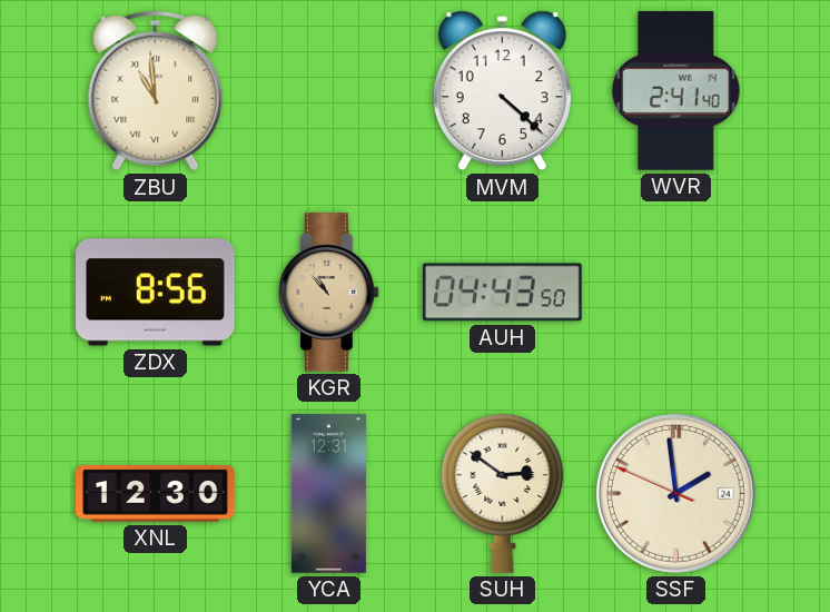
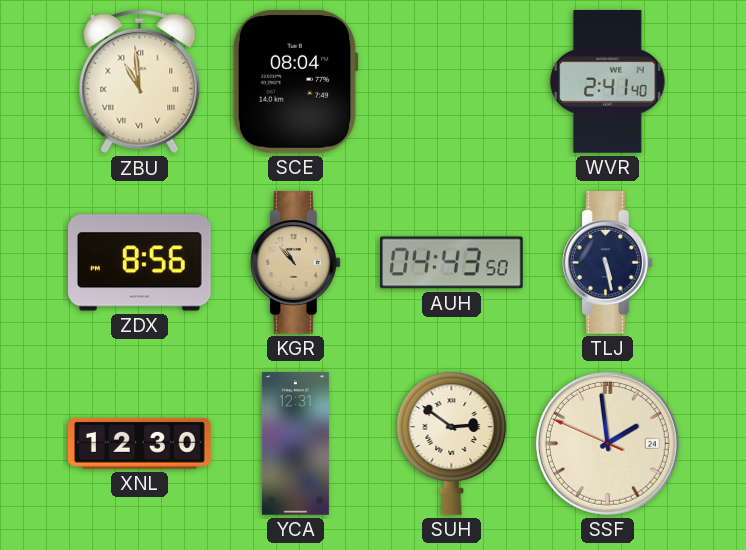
SCE: none -> 08:04 (295, 81)
MVM: 4:22 -> none (502, 91)
TLJ: none -> 5:28 (608, 263)
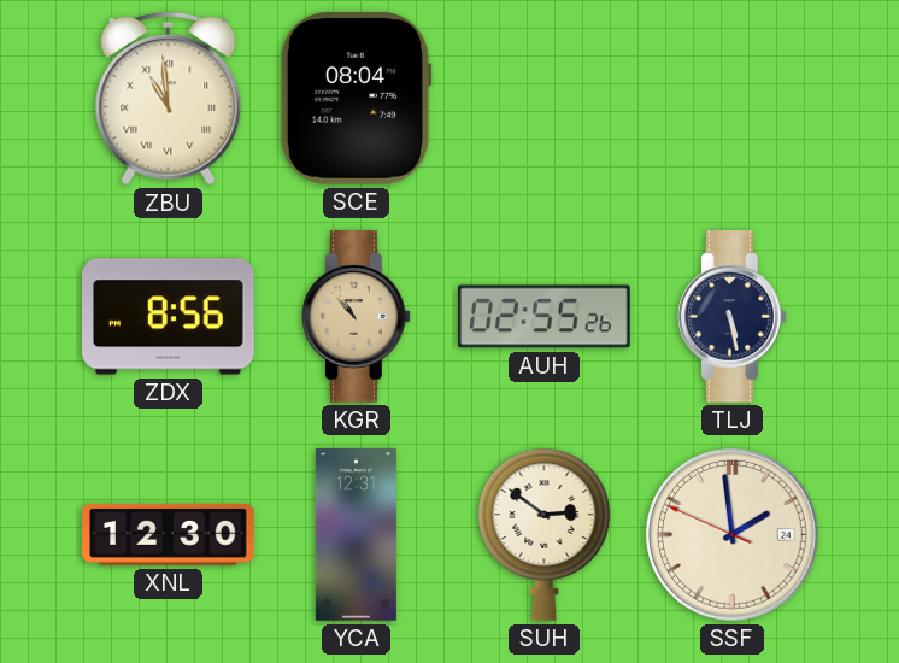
WVR: 2:41 -> none (608, 82)
AUH: 04:43 -> 02:55 (545, 317)
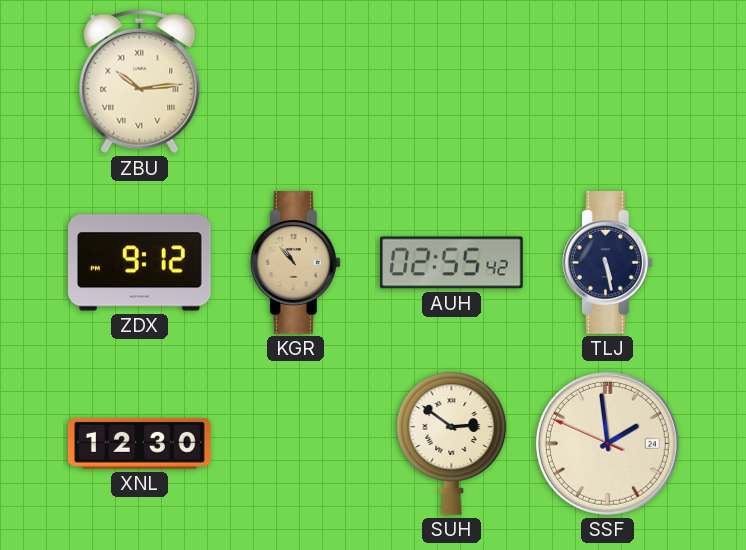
ZBU: 10:59 -> 10:14 (140, 82)
SCE: 08:04 -> none (356, 98)
ZDX: 8:56 -> 9:12 (140, 263)
AUH: 02:55:26 -> 02:55:42 (452, 263)
YCA: 12:31 -> none (356, 535)
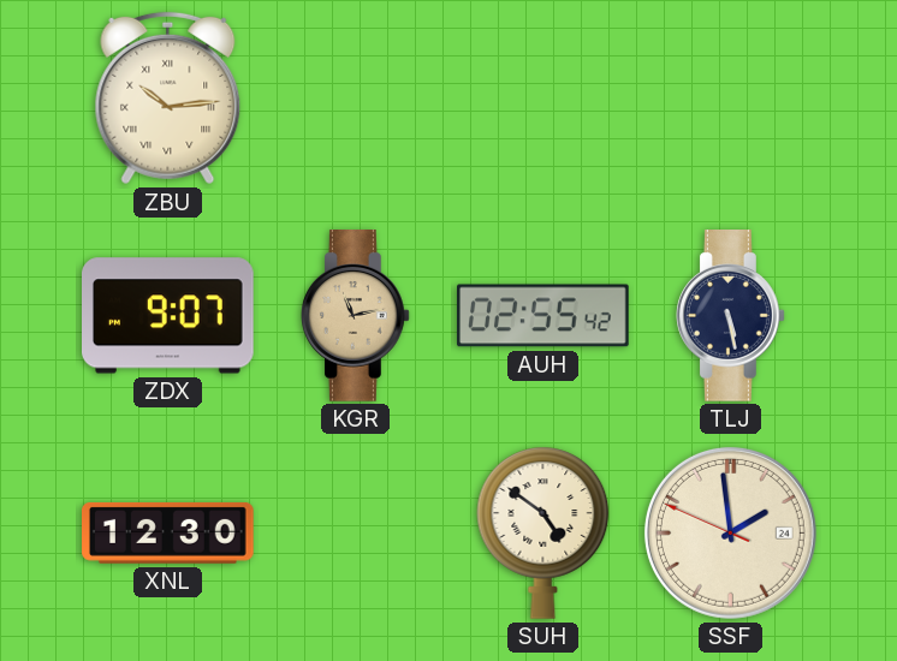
ZDX: 9:12 -> 9:07 (168, 316)
KGR: 10:53 -> 11:13 (356, 316)
SUH: 2:51 -> 4:51 (543, 532)
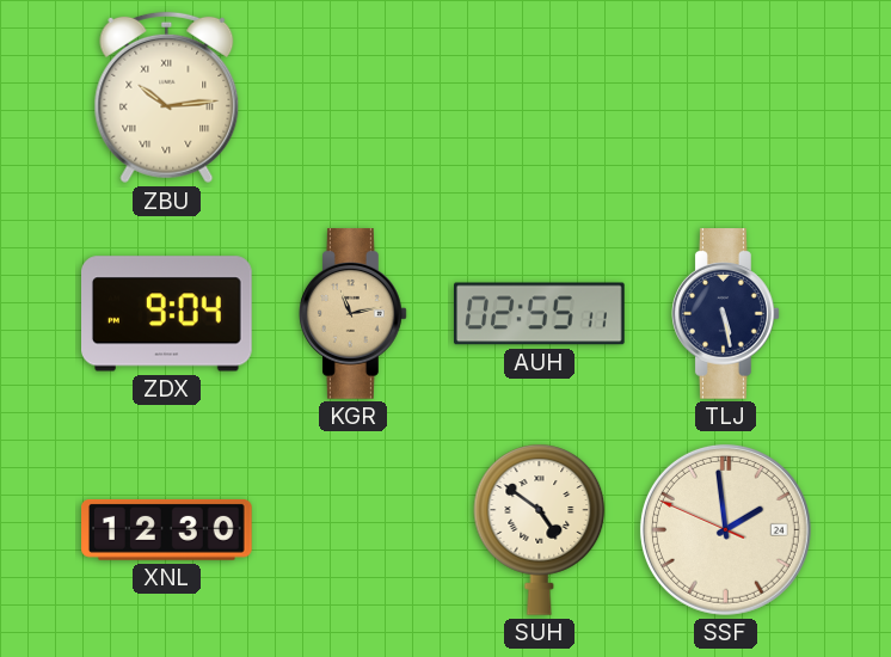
ZDX: 9:07 -> 9:04 (167, 314)
AUH: 02:55:42 -> 02:55:11 (540, 314)
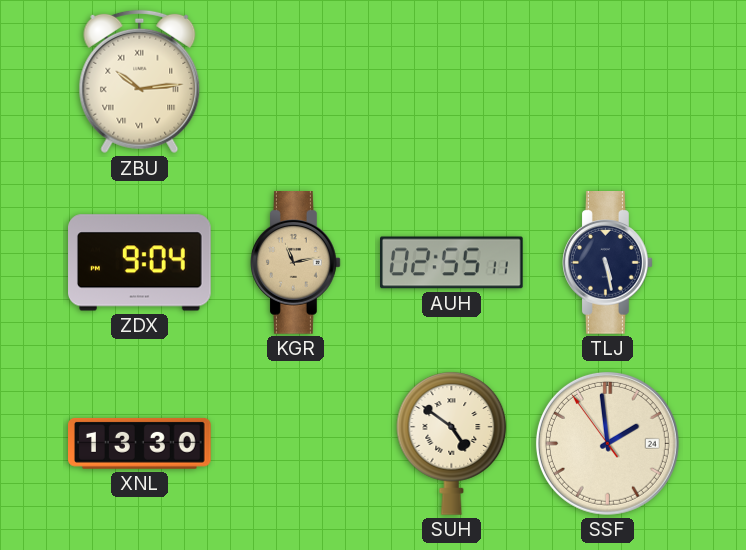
XNL: 12:30 -> 13:30 (140, 443)
SSF: 1:58:49 -> 1:58:54 (607, 443)
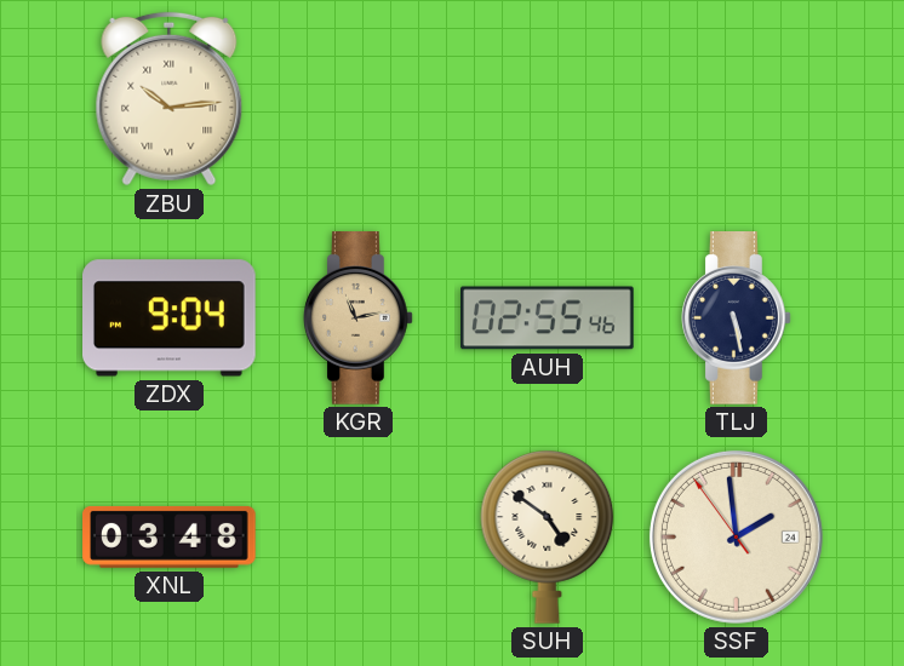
AUH: 02:55:11 -> 02:55:46 (548, 318)
XNL: 13:30 -> 03:48 (170, 536)
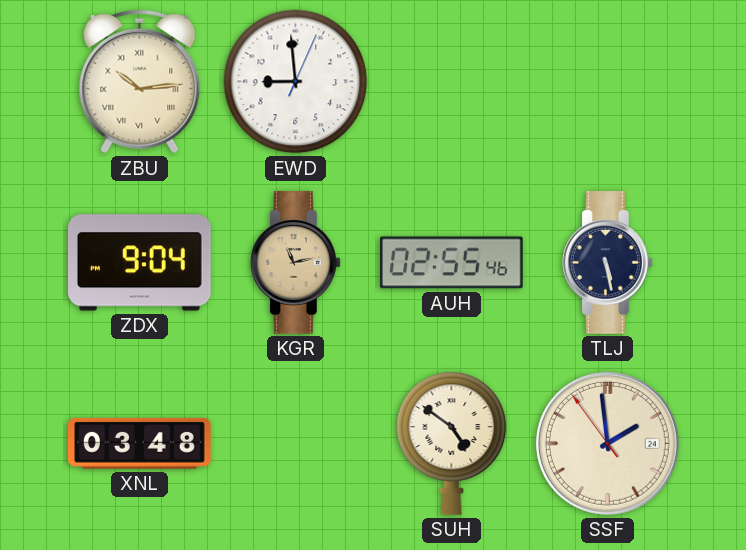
EWD: none -> 8:59 (296, 82)
